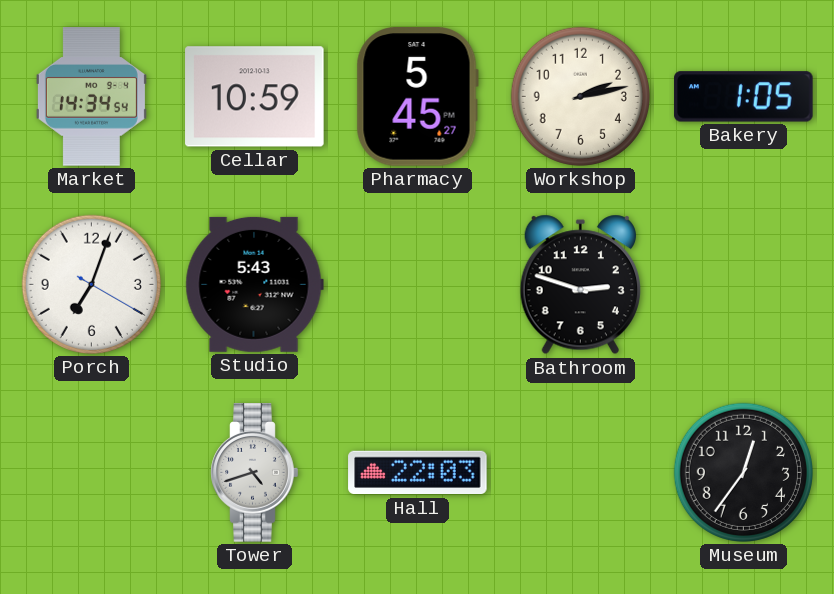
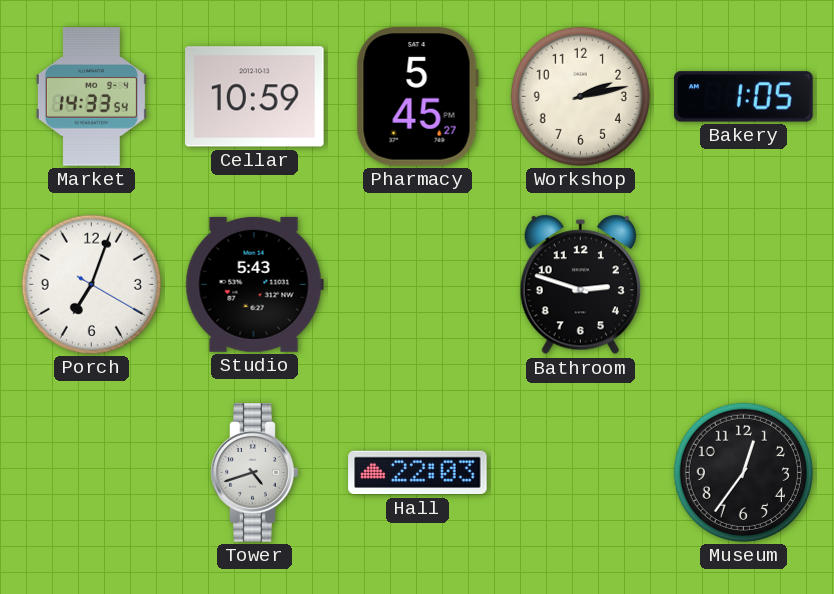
Market: 14:34 -> 14:33 (91, 97)
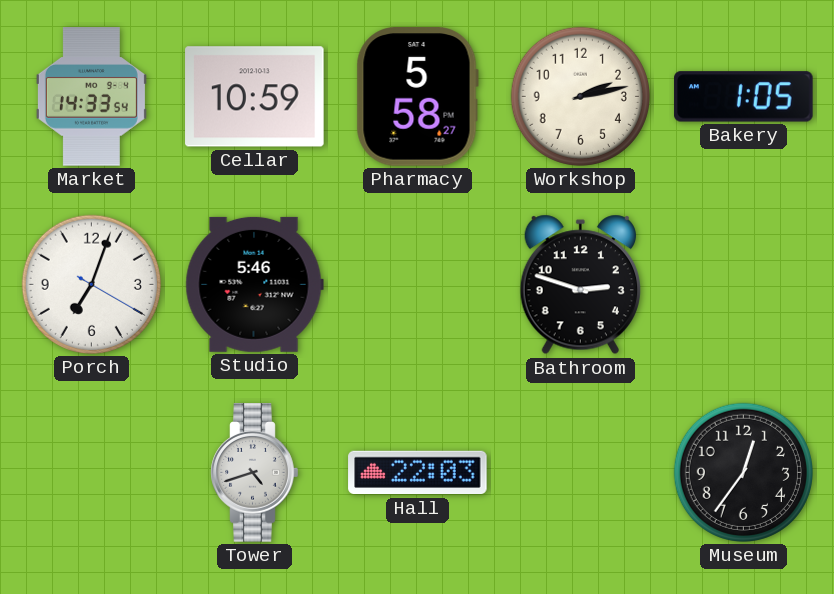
Pharmacy: 5:45 -> 5:58 (417, 97)
Studio: 5:43 -> 5:46 (254, 284)
